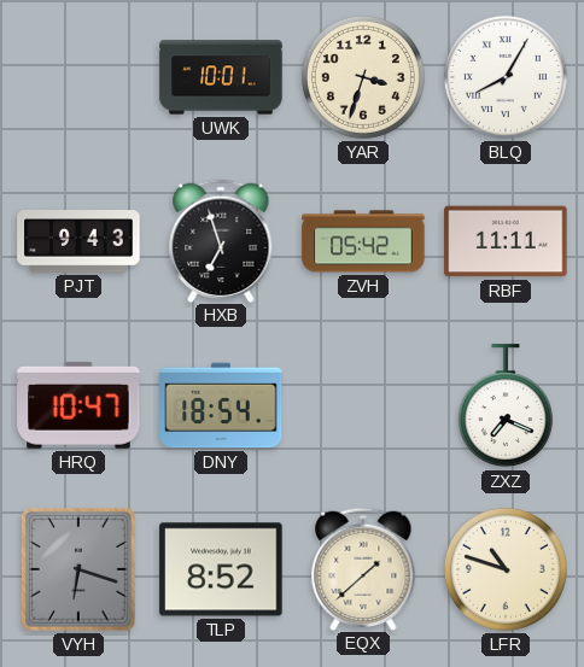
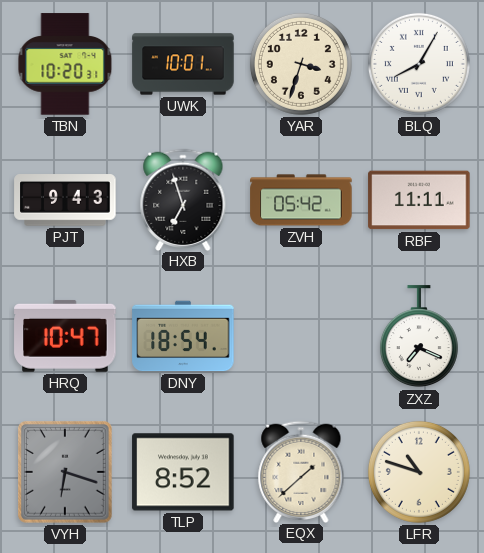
TBN: none -> 10:20 (65, 64)
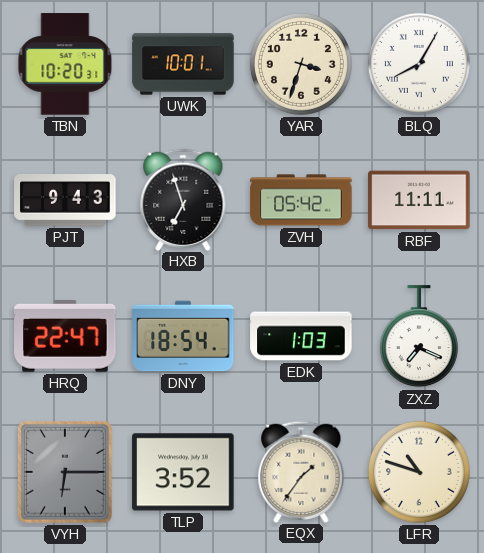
HRQ: 10:47 -> 22:47 (65, 336)
EDK: none -> 1:03 (301, 336)
VYH: 6:18 -> 6:15 (66, 472)
TLP: 8:52 -> 3:52 (183, 472)
EQX: 1:38 -> 1:36 (301, 471)
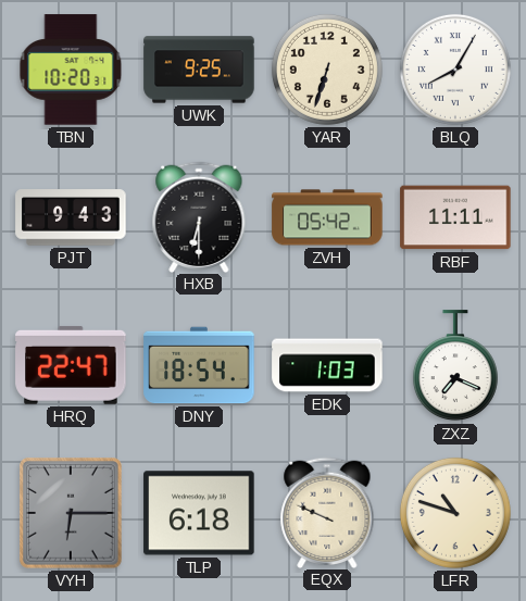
UWK: 10:01 -> 9:25 (199, 70)
YAR: 3:33 -> 6:33 (327, 70)
HXB: 6:57 -> 6:30 (199, 216)
TLP: 3:52 -> 6:18 (199, 513)
EQX: 1:36 -> 9:49 (327, 512)
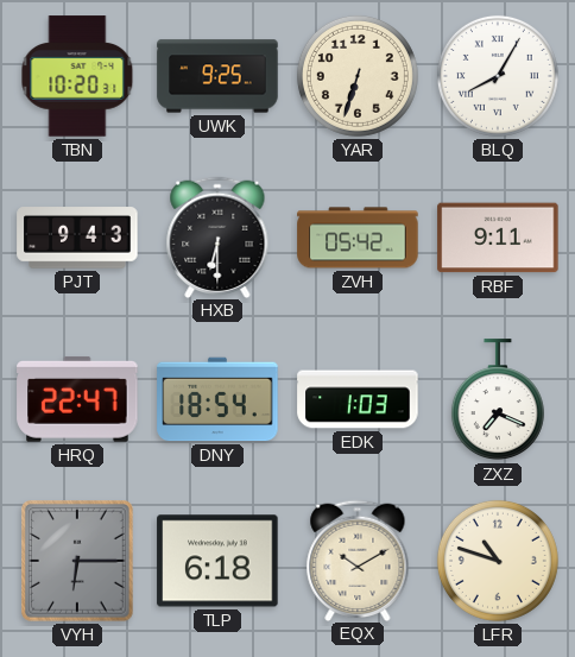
RBF: 11:11 -> 9:11 (498, 238)
EQX: 9:49 -> 10:10 (358, 560)
